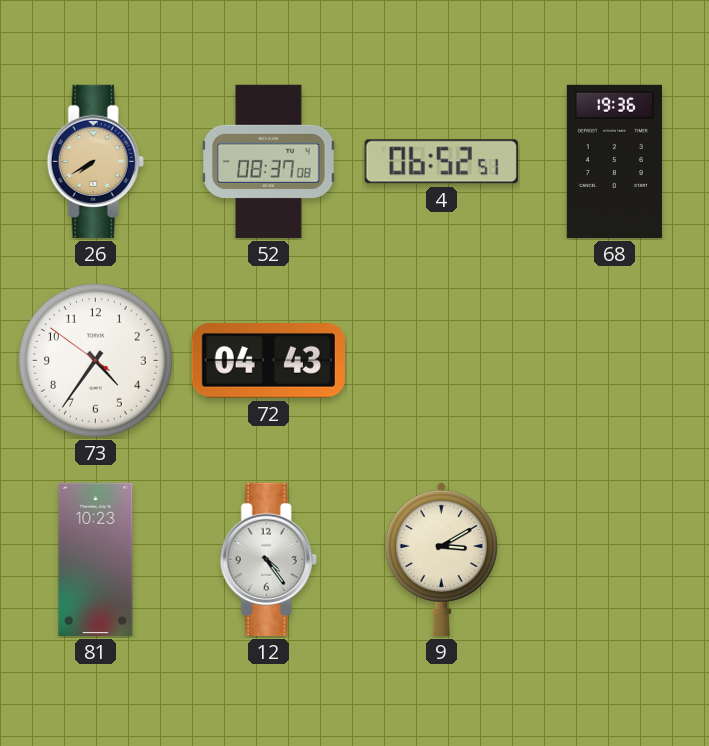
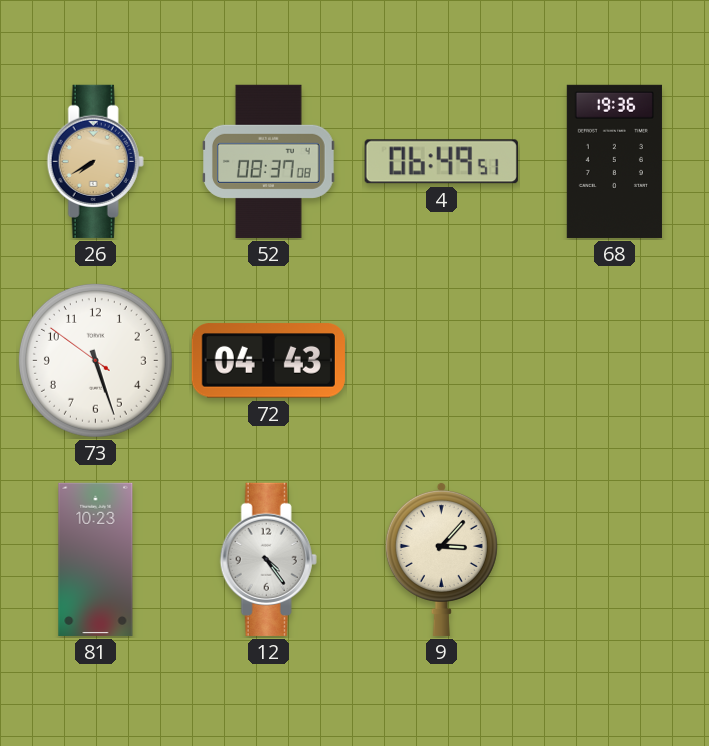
4: 06:52 -> 06:49 (441, 162)
73: 4:35 -> 5:26 (95, 360)
9: 3:10 -> 3:07 (441, 559)
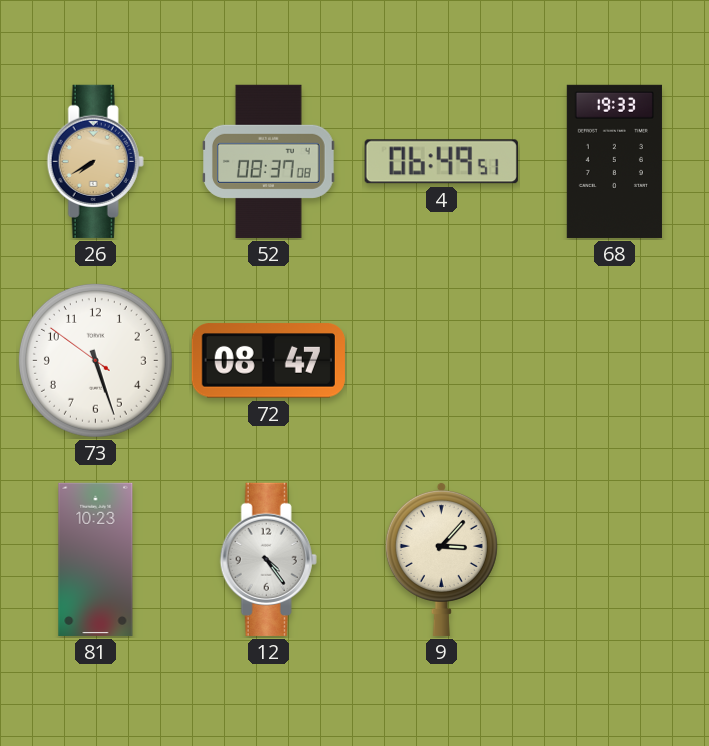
68: 19:36 -> 19:33 (614, 161)
72: 04:43 -> 08:47 (268, 361)
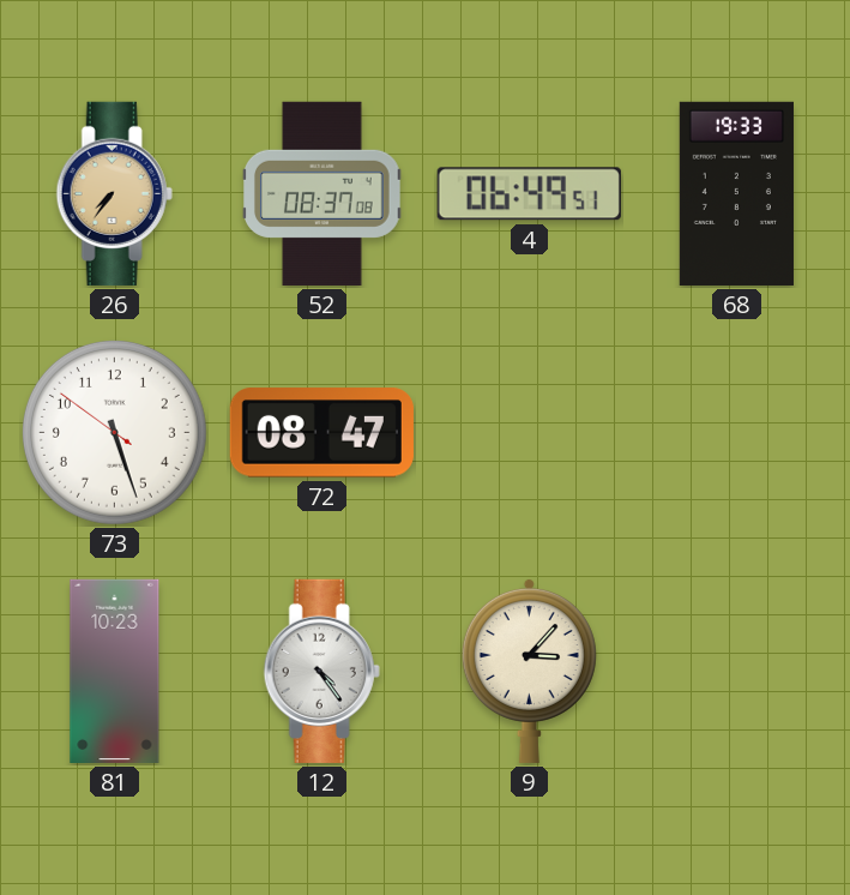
26: 7:40 -> 7:36 (114, 193)
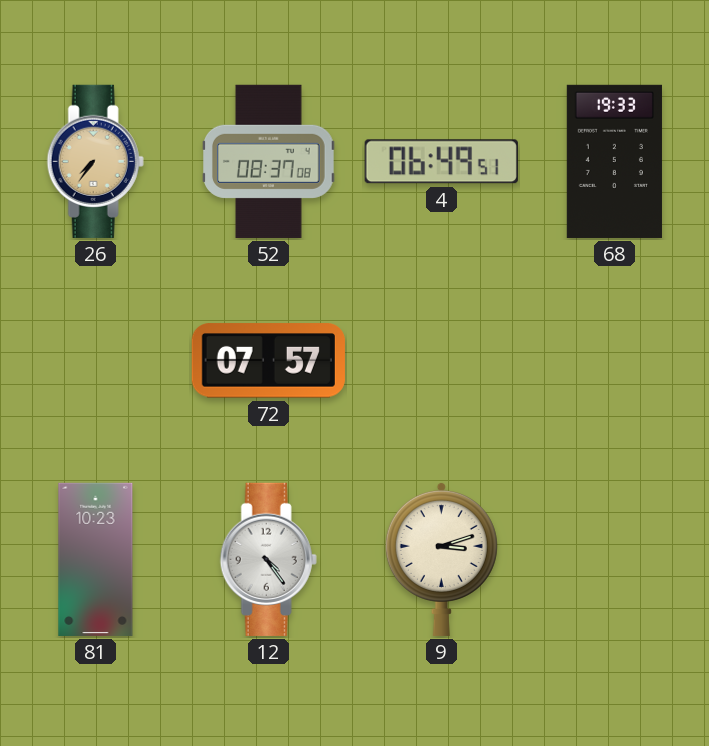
73: 5:26 -> none (114, 432)
72: 08:47 -> 07:57 (268, 361)
9: 3:07 -> 3:12 (441, 559)
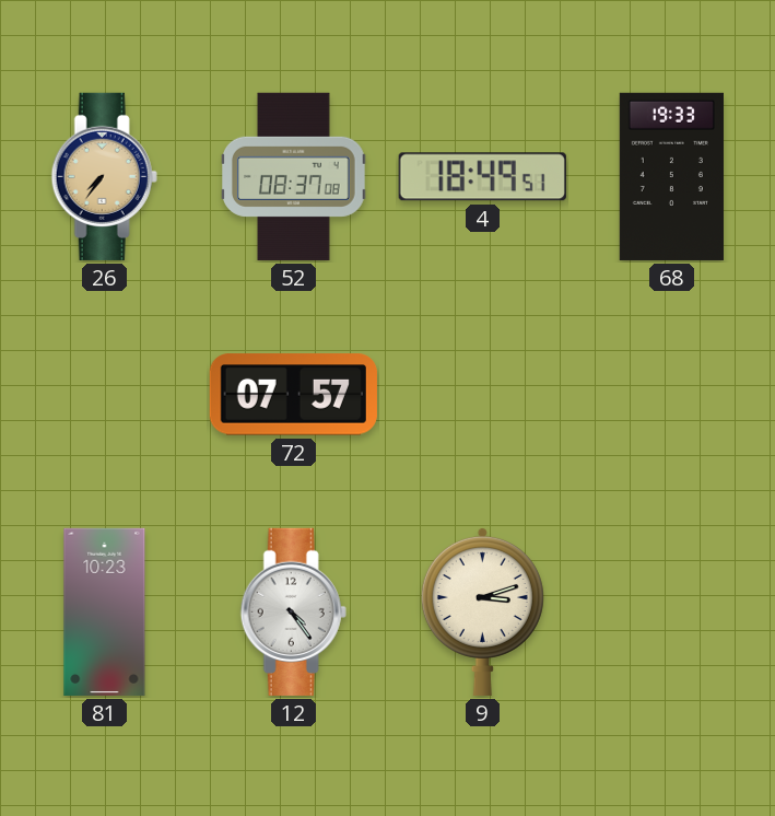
4: 06:49 -> 18:49 (482, 177)
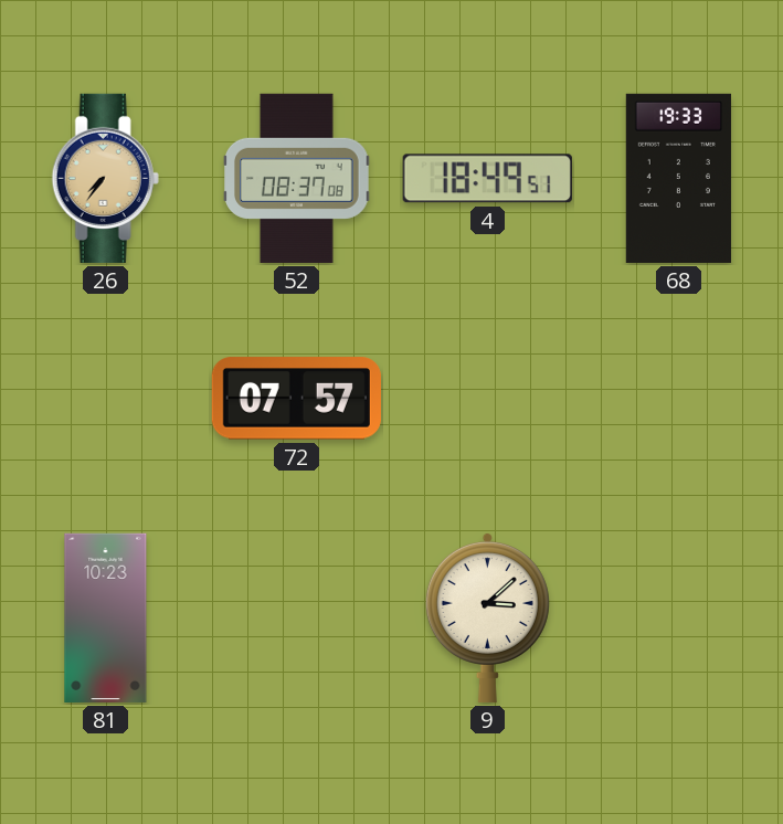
12: 4:24 -> none (293, 611)
9: 3:12 -> 3:08 (487, 617)
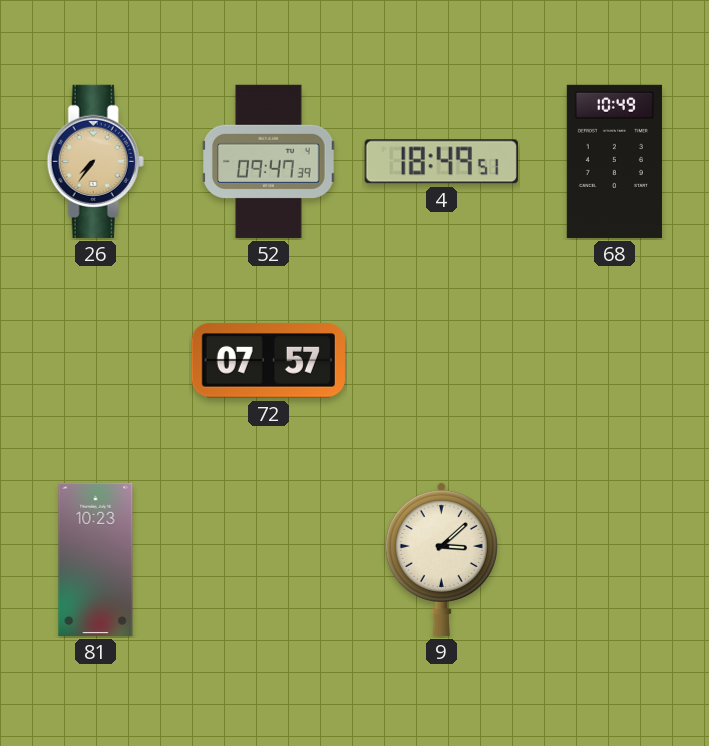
52: 08:37 -> 09:47 (269, 161)
68: 19:33 -> 10:49 (614, 161)
